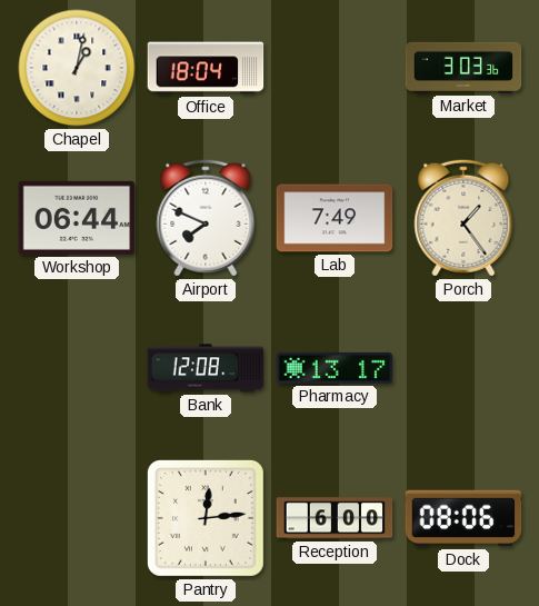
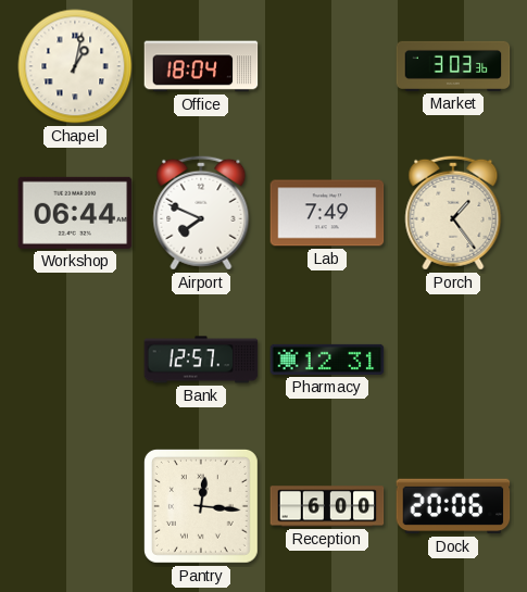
Bank: 12:08 -> 12:57 (201, 360)
Pharmacy: 13:17 -> 12:31 (327, 360)
Pantry: 12:14 -> 12:16 (201, 506)
Dock: 08:06 -> 20:06 (453, 506)
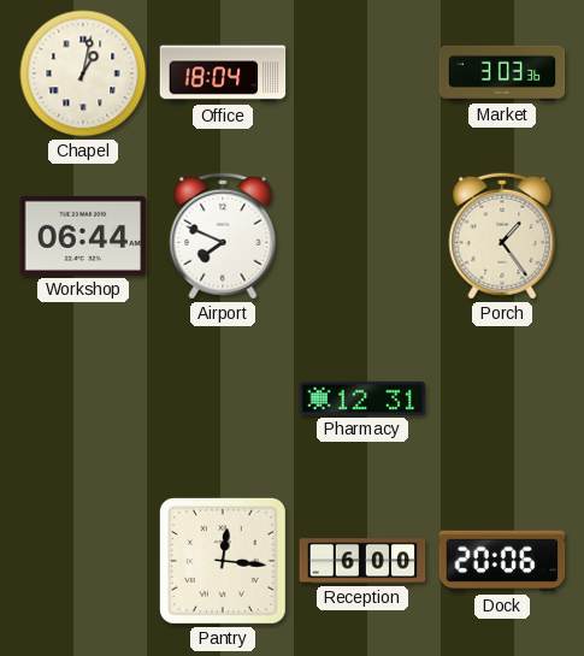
Lab: 7:49 -> none (327, 213)
Bank: 12:57 -> none (201, 360)
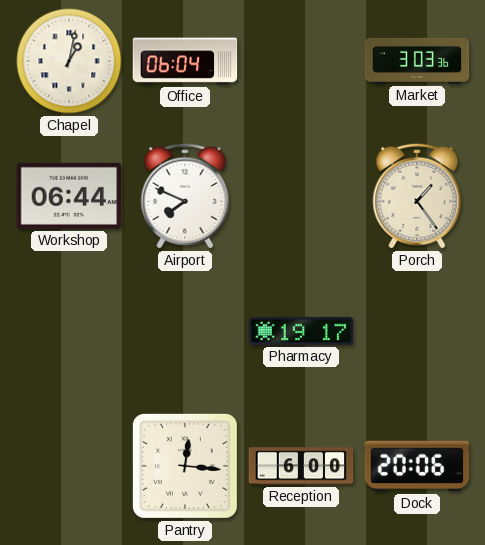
Office: 18:04 -> 06:04 (185, 61)
Pharmacy: 12:31 -> 19:17 (301, 331)
